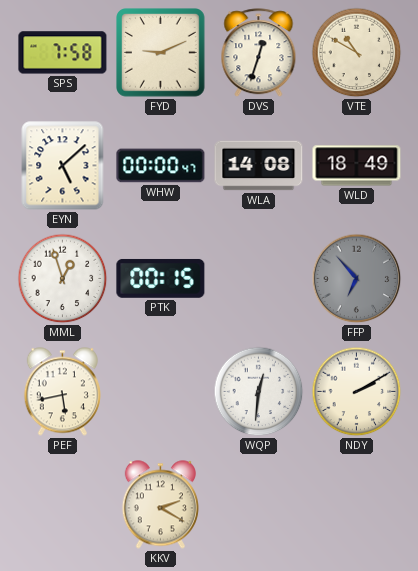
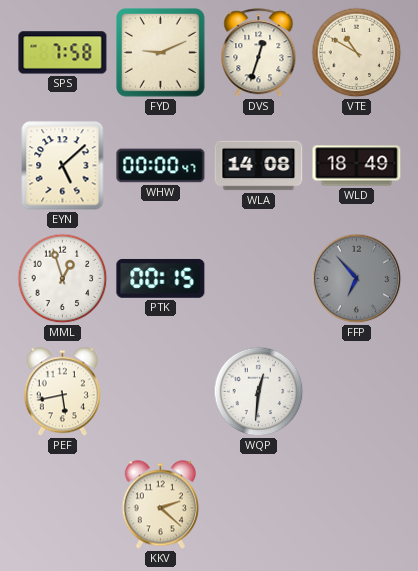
NDY: 2:10 -> none (357, 392)
KKV: 2:20 -> 2:22 (160, 505)
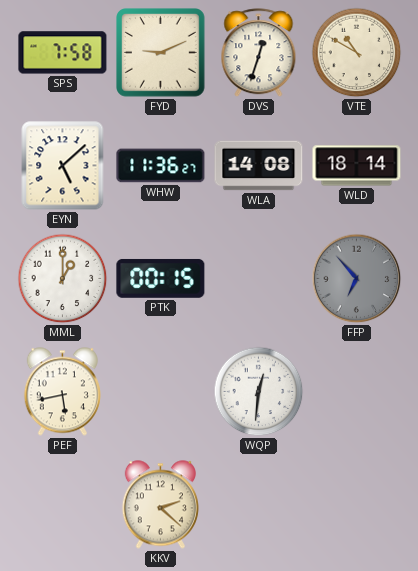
WHW: 00:00 -> 11:36 (161, 166)
WLD: 18:49 -> 18:14 (357, 166)
MML: 12:57 -> 1:00 (63, 279)
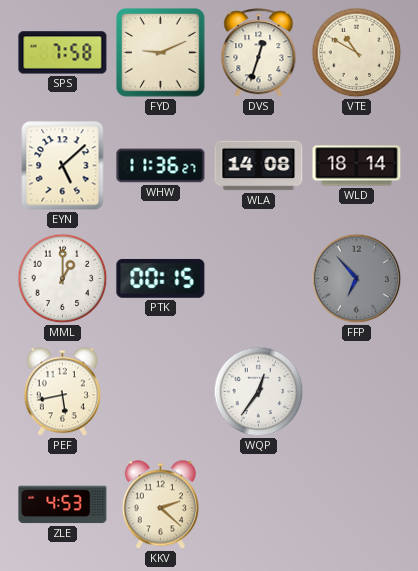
WQP: 12:31 -> 12:36 (259, 392)
ZLE: none -> 4:53 (63, 505)
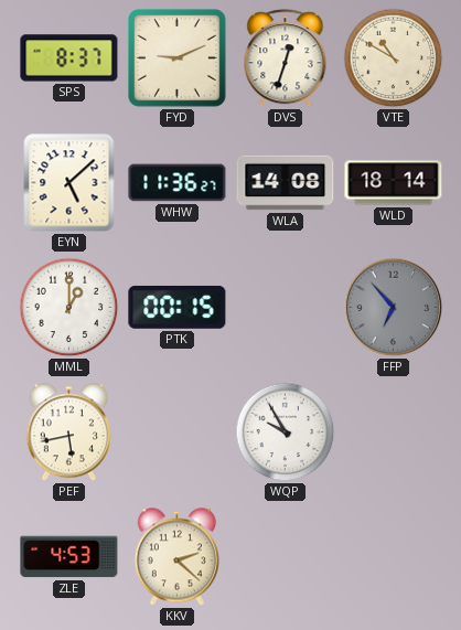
SPS: 7:58 -> 8:37 (69, 58)
WQP: 12:36 -> 9:55 (286, 433)
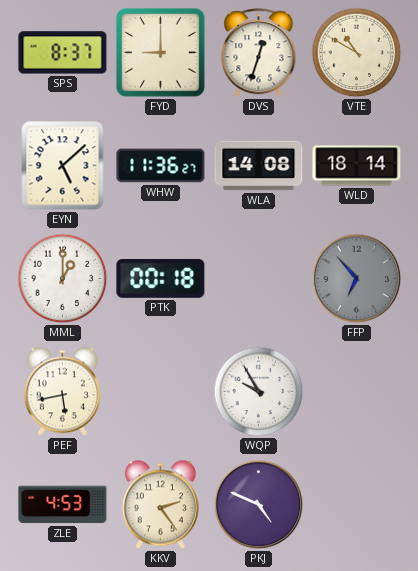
FYD: 9:11 -> 9:00 (161, 53)
PTK: 00:15 -> 00:18 (161, 278)
KKV: 2:22 -> 2:24 (160, 505)
PKJ: none -> 4:49 (259, 505)
